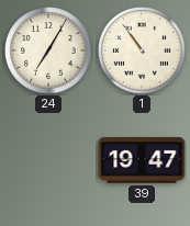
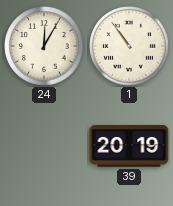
24: 7:05 -> 12:05 (44, 46)
39: 19:47 -> 20:19 (129, 146)
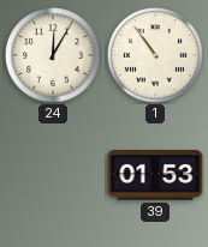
39: 20:19 -> 01:53 (155, 175)
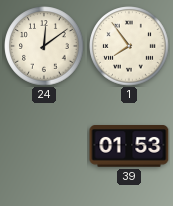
24: 12:05 -> 12:09 (44, 46)
1: 10:54 -> 7:54 (129, 46)
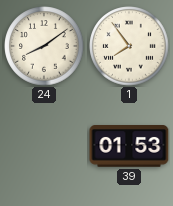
24: 12:09 -> 8:09 (44, 46)
